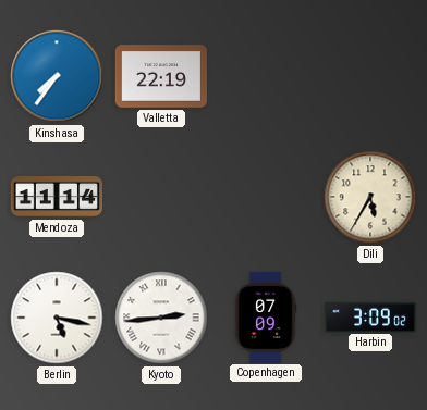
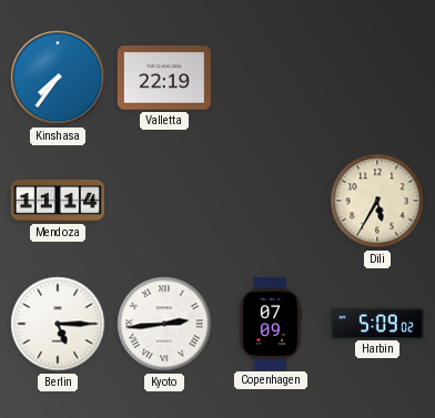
Berlin: 5:17 -> 5:15 (58, 324)
Harbin: 3:09 -> 5:09 (377, 323)
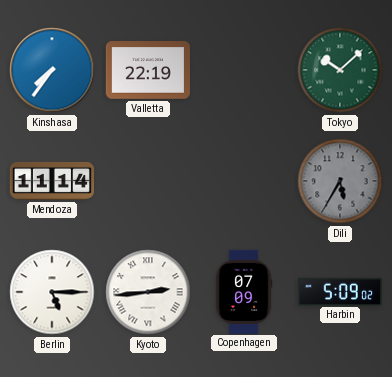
Tokyo: none -> 10:08 (340, 70)
Dili dial: cream -> grey (340, 181)
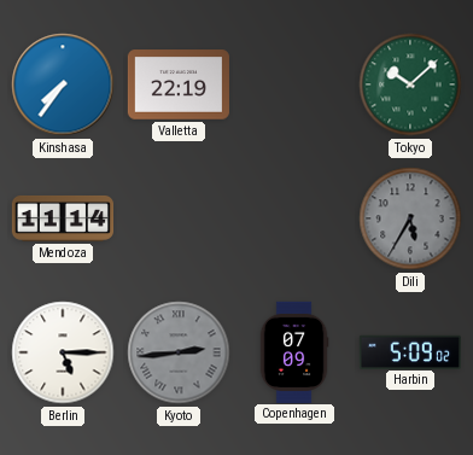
Kyoto dial: white -> grey (179, 352)
